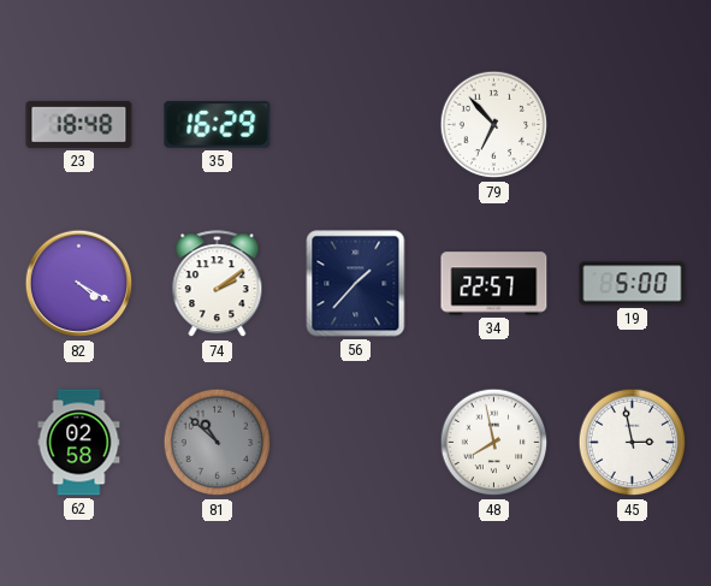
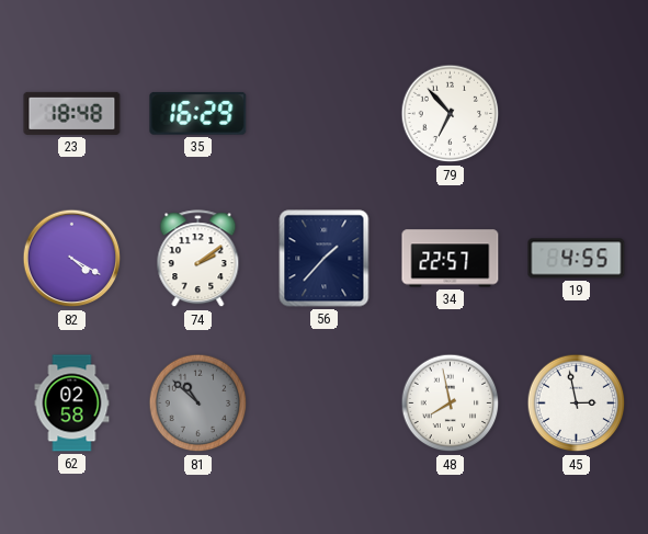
19: 5:00 -> 4:55 (577, 259)
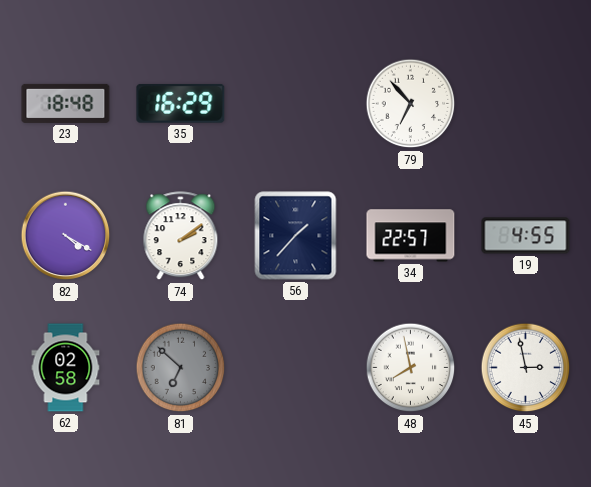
81: 10:52 -> 6:52 (181, 368)
